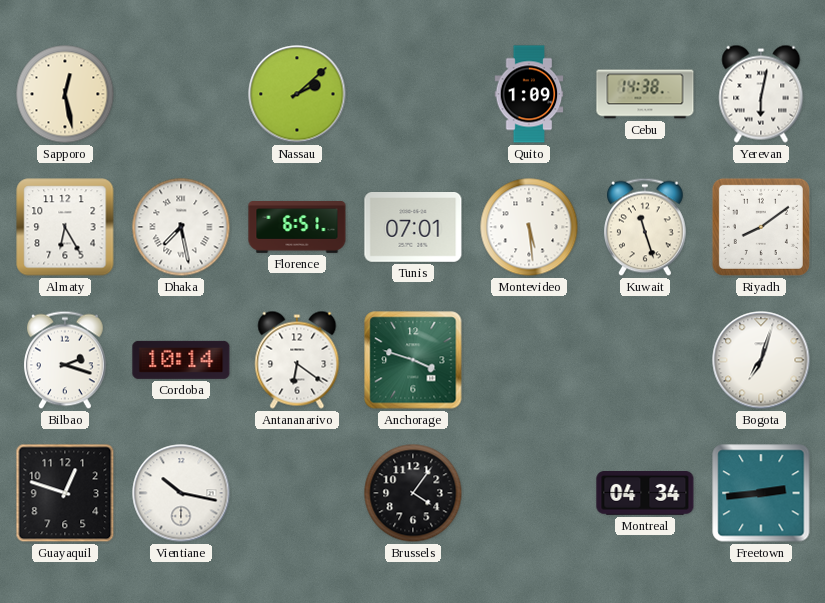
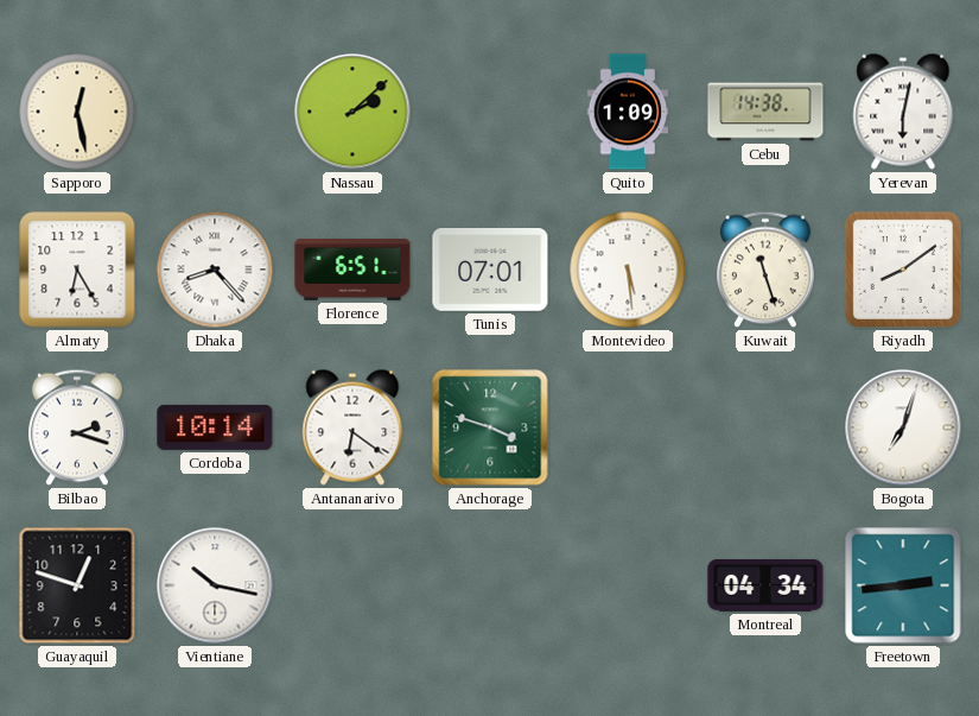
Dhaka: 7:28 -> 8:23 (215, 270)
Brussels: 4:06 -> none (413, 493)
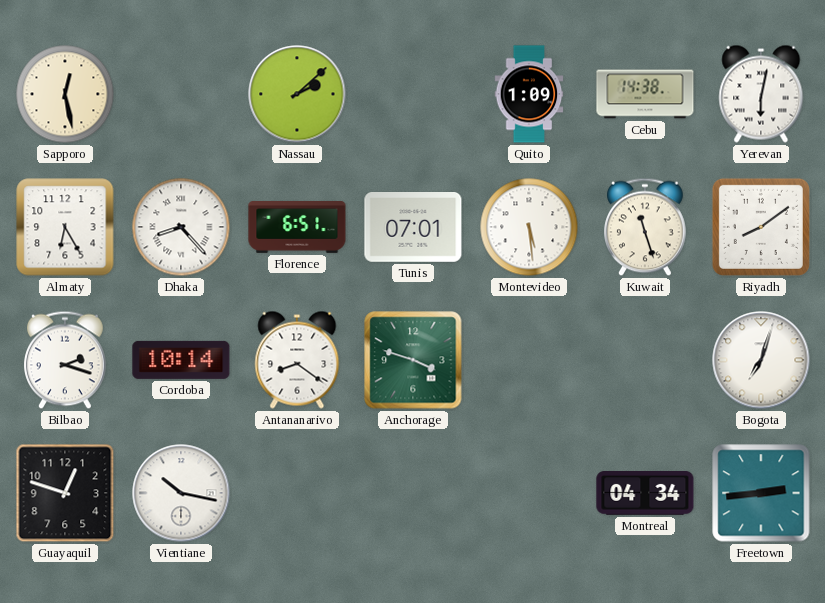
Antananarivo: 6:21 -> 8:21 (297, 360)
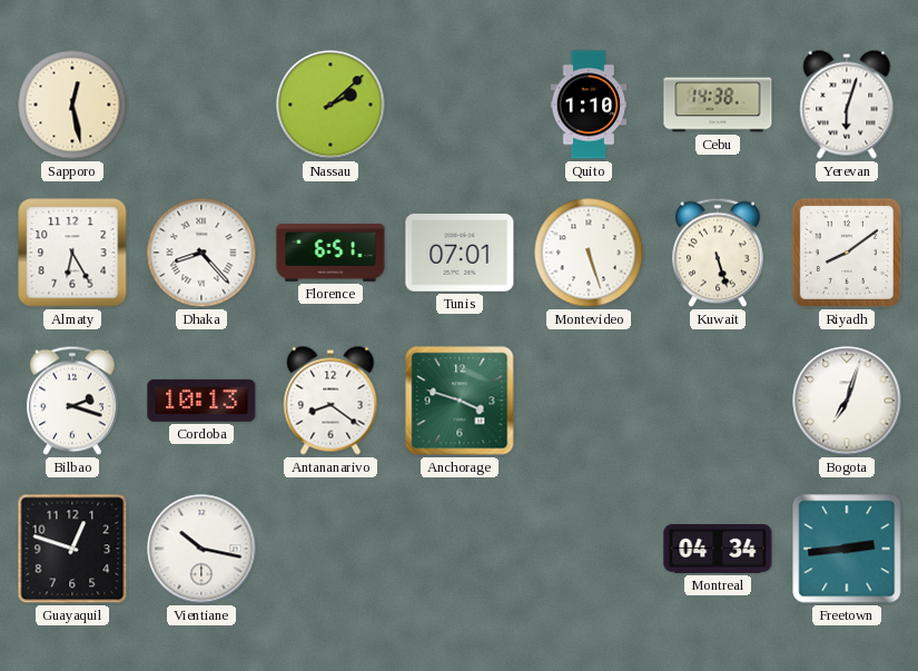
Quito: 1:09 -> 1:10 (589, 105)
Yerevan: 6:02 -> 6:03 (847, 105)
Montevideo: 5:29 -> 5:27 (589, 253)
Kuwait: 11:27 -> 5:27 (719, 253)
Cordoba: 10:14 -> 10:13 (201, 401)
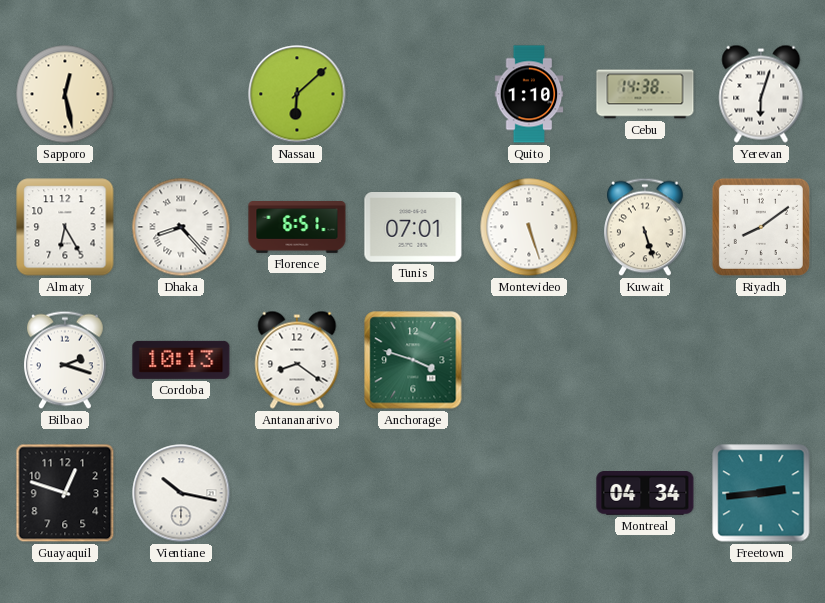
Nassau: 2:08 -> 6:08 (297, 94)
Bogota: 7:03 -> none (847, 401)
